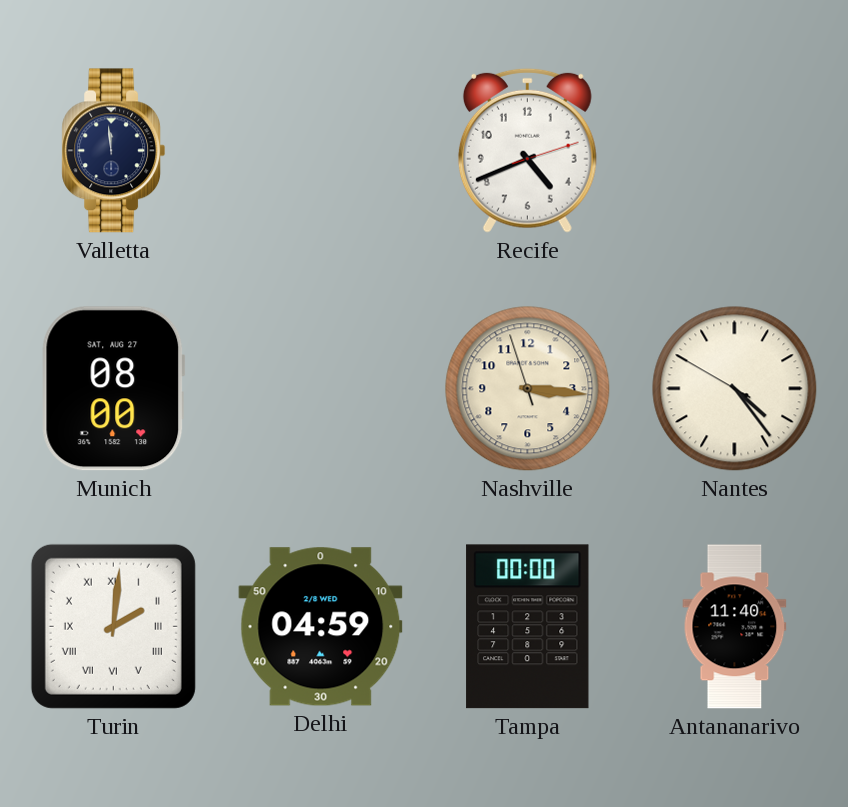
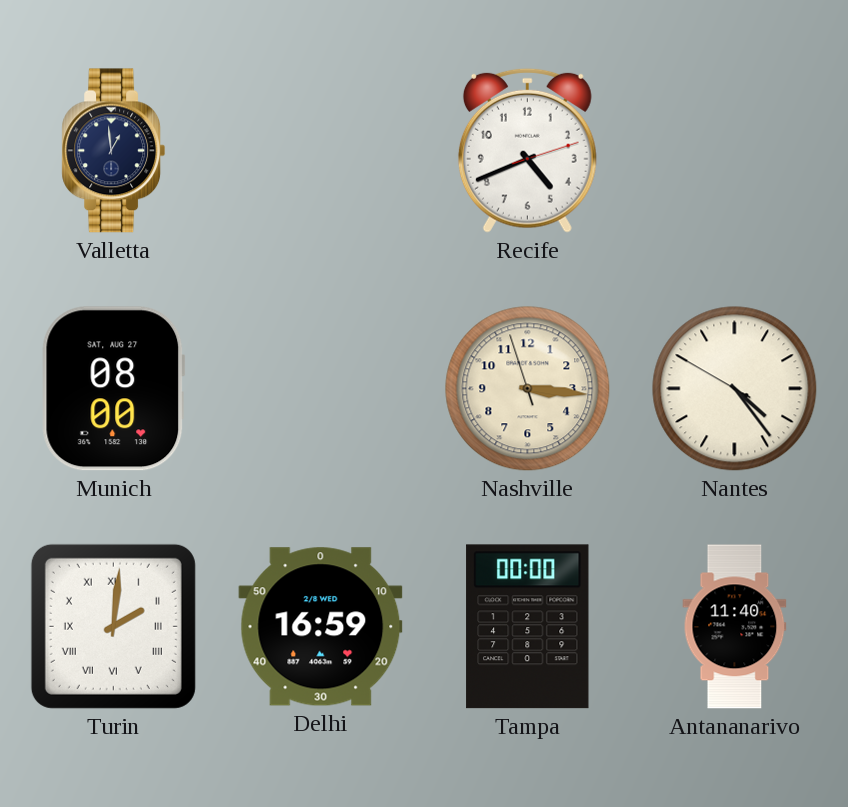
Valletta: 11:59 -> 12:59 (114, 151)
Delhi: 04:59 -> 16:59 (321, 627)
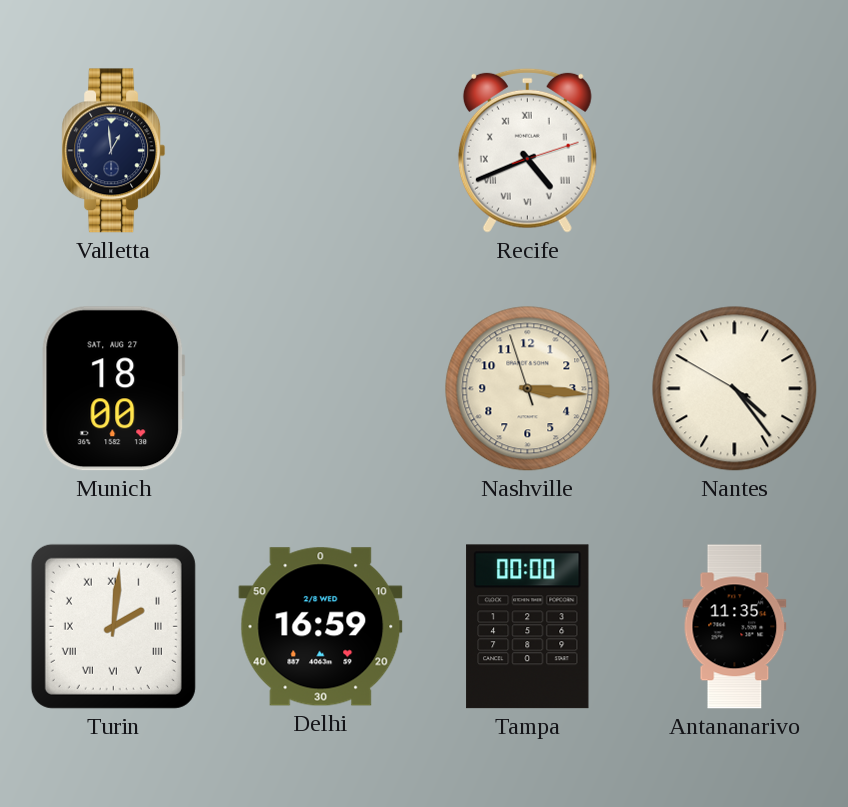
Recife numerals: Arabic -> Roman (527, 150)
Munich: 08:00 -> 18:00 (114, 389)
Antananarivo: 11:40 -> 11:35 (735, 627)
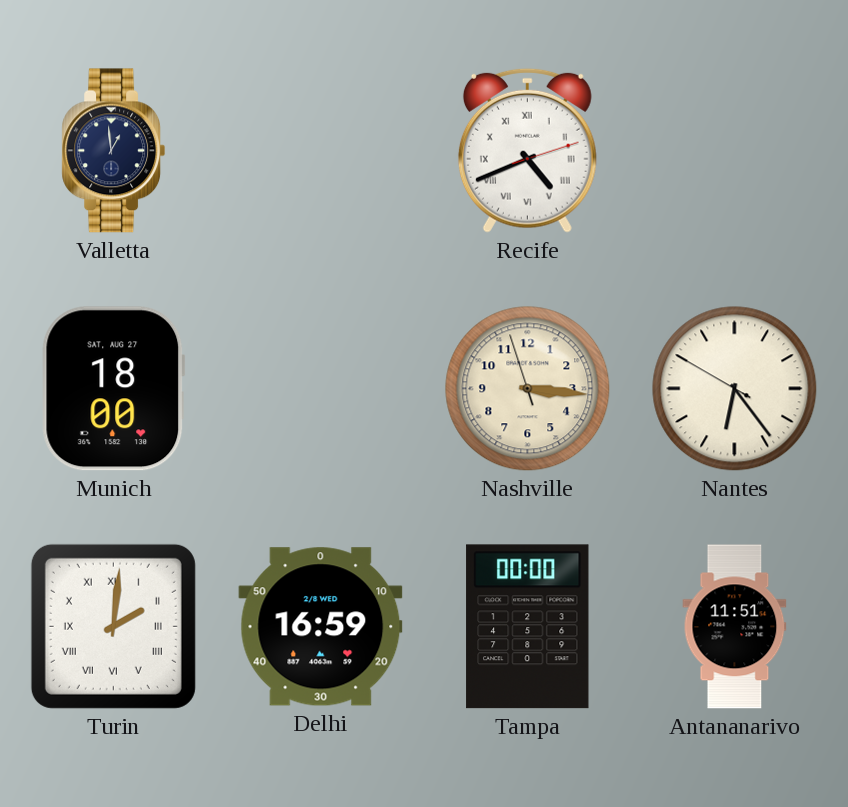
Nantes: 4:23 -> 6:23 (735, 389)
Antananarivo: 11:35 -> 11:51 (735, 627)
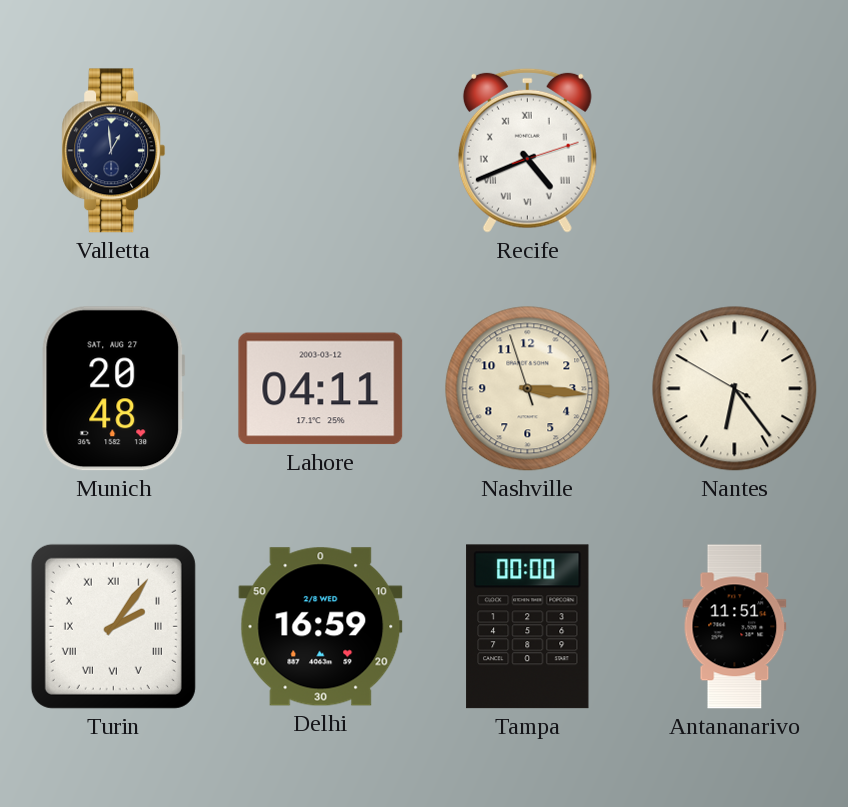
Munich: 18:00 -> 20:48 (114, 389)
Lahore: none -> 04:11 (321, 389)
Turin: 2:01 -> 2:06 (113, 626)
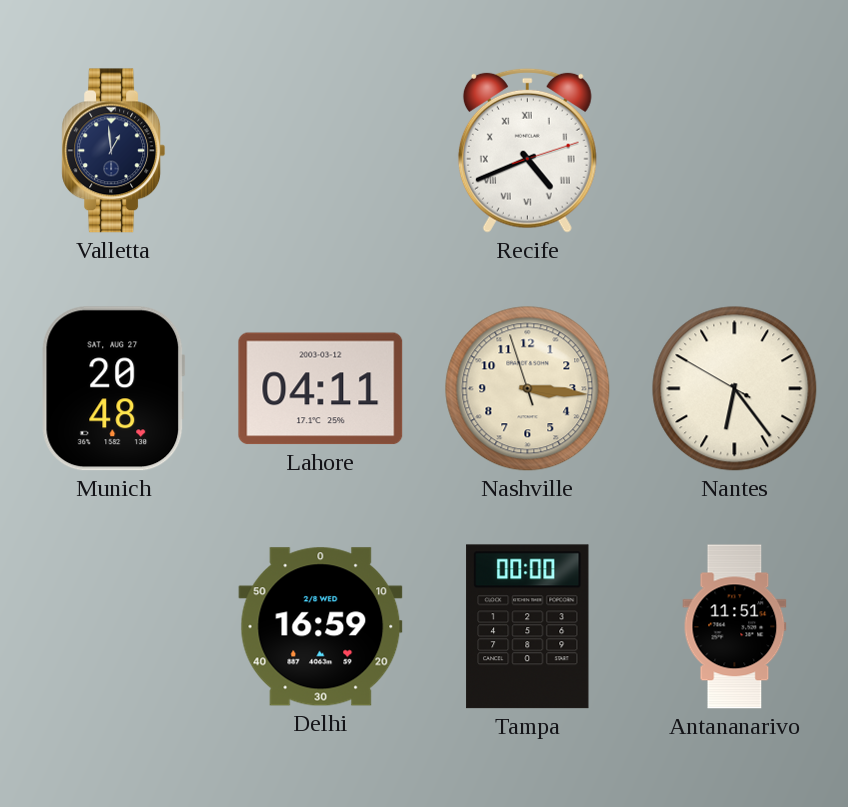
Turin: 2:06 -> none (113, 626)
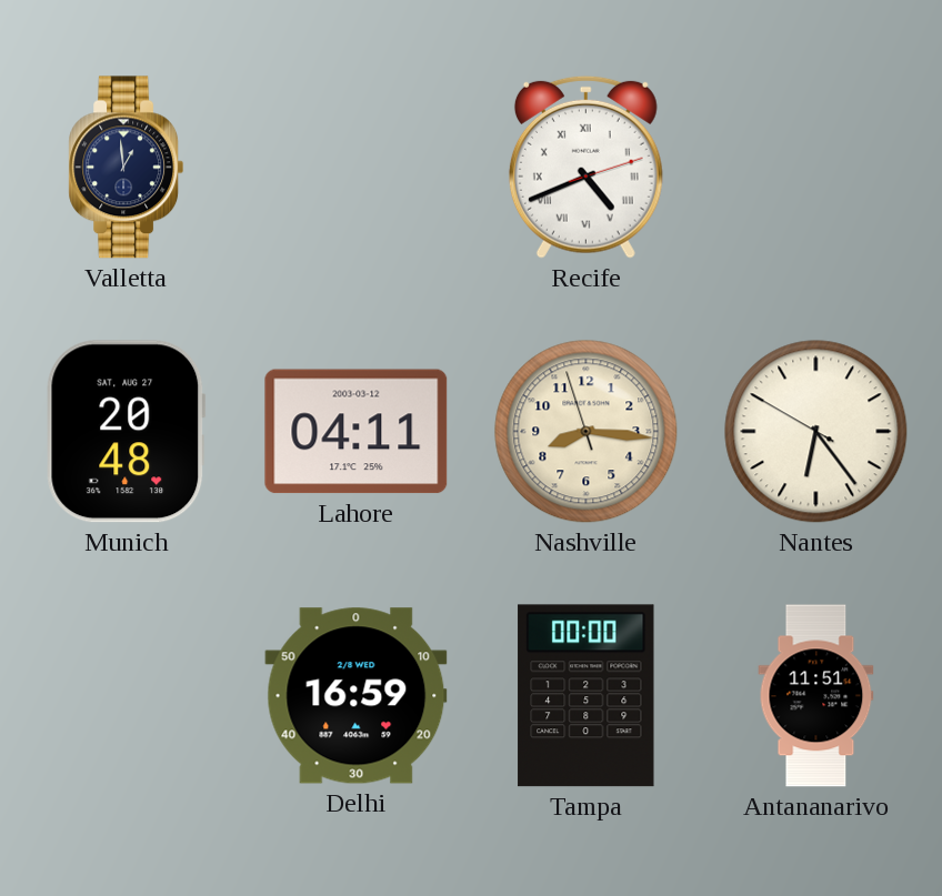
Nashville: 3:15 -> 8:15 (587, 432)
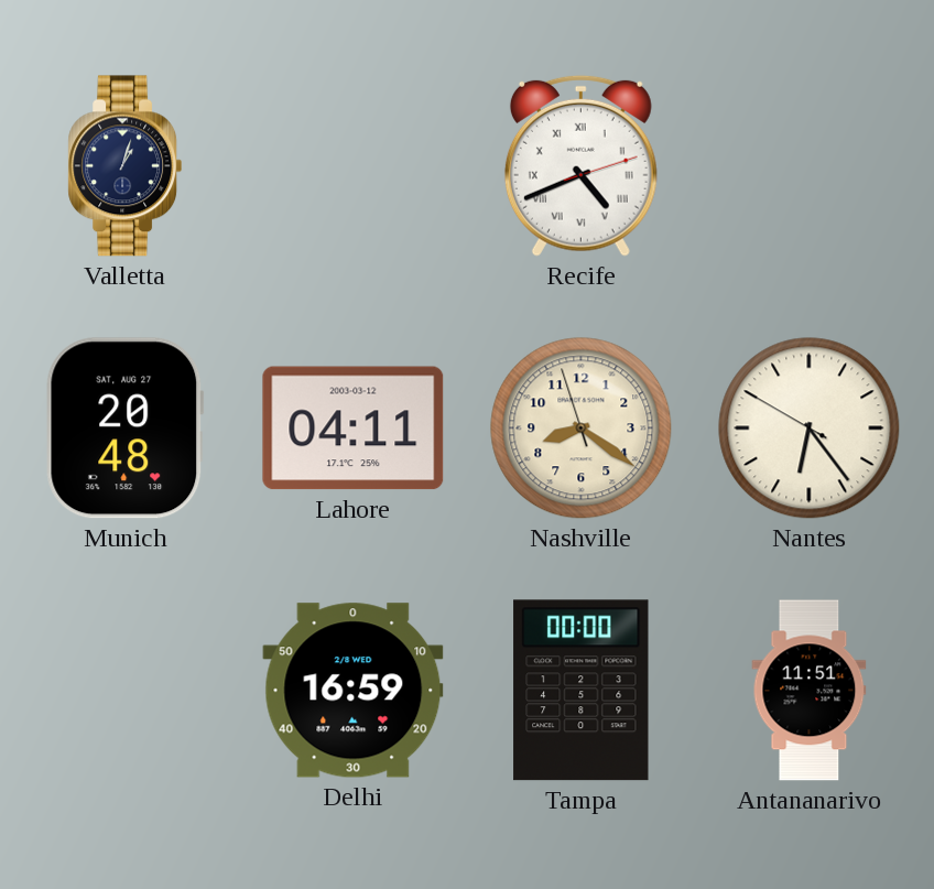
Valletta: 12:59 -> 1:03 (126, 166)
Nashville: 8:15 -> 8:20 (582, 429)
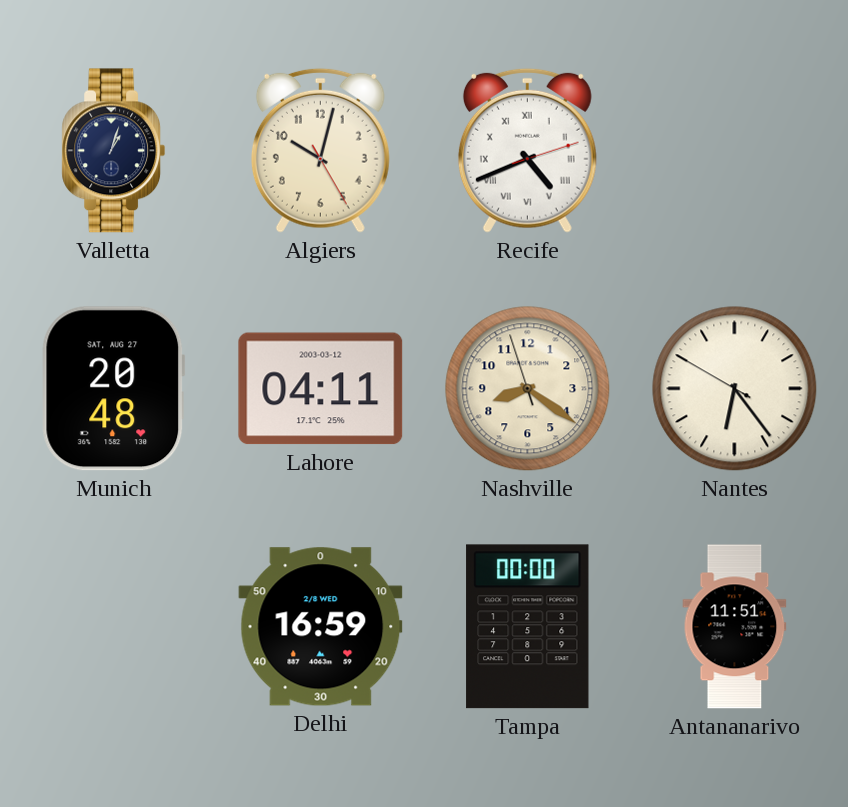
Algiers: none -> 10:02 (320, 150)
